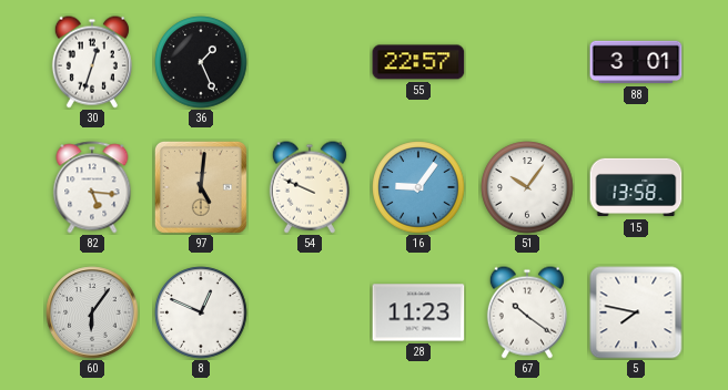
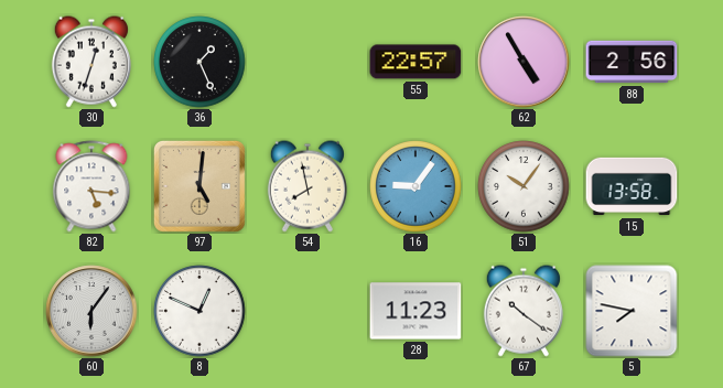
62: none -> 4:55 (524, 62)
88: 3:01 -> 2:56 (632, 62)
54: 9:49 -> 7:58 (307, 186)
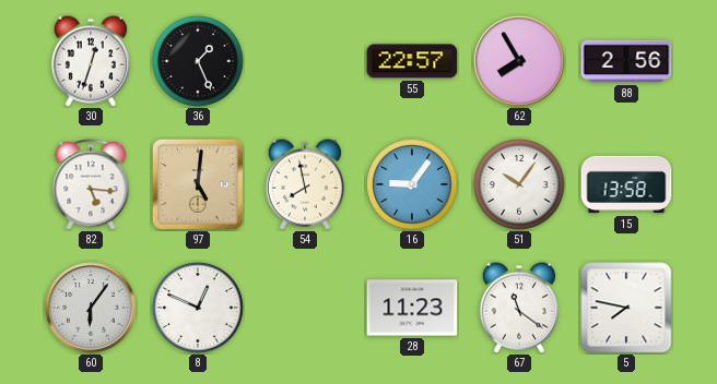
62: 4:55 -> 7:55 (519, 61)
67: 10:21 -> 11:21 (519, 308)
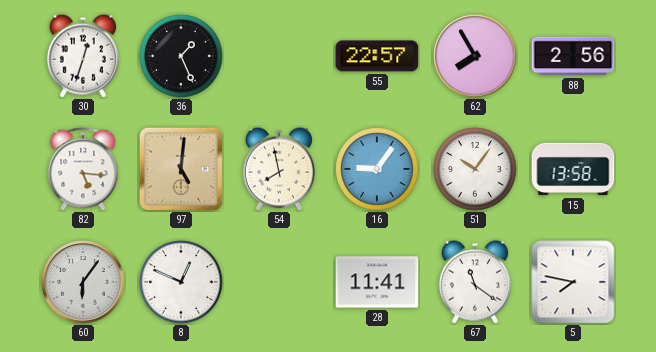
28: 11:23 -> 11:41 (377, 282)
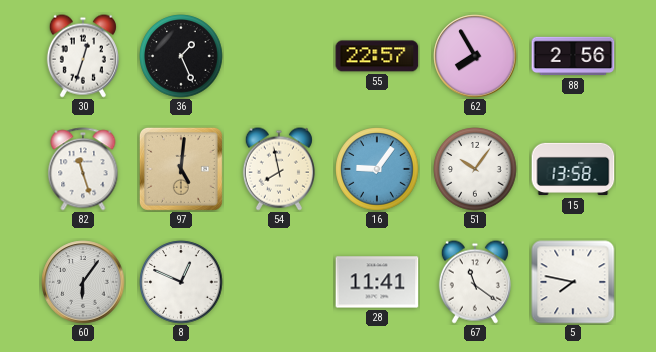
82: 5:16 -> 11:27 (83, 169)
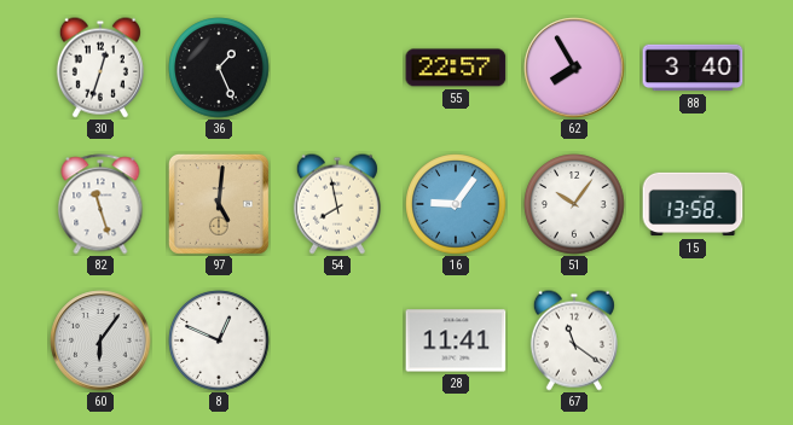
88: 2:56 -> 3:40 (693, 68)
5: 7:47 -> none (573, 282)
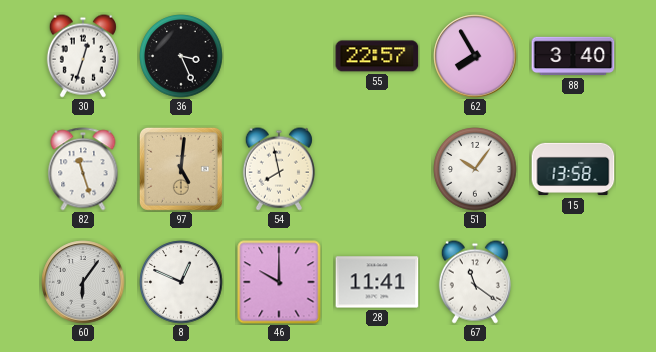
36: 1:26 -> 3:26 (181, 56)
16: 9:06 -> none (456, 204)
46: none -> 10:00 (279, 282)
